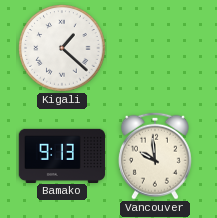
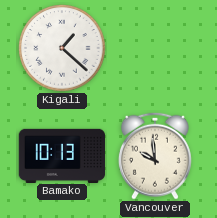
Bamako: 9:13 -> 10:13 (62, 155)
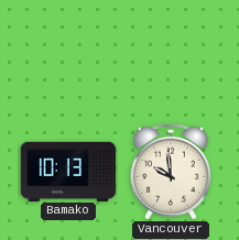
Kigali: 1:22 -> none (62, 48)
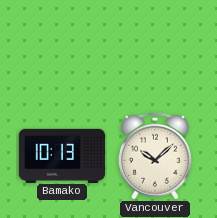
Vancouver: 9:59 -> 10:08 (155, 156)
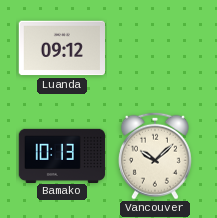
Luanda: none -> 09:12 (62, 48)
